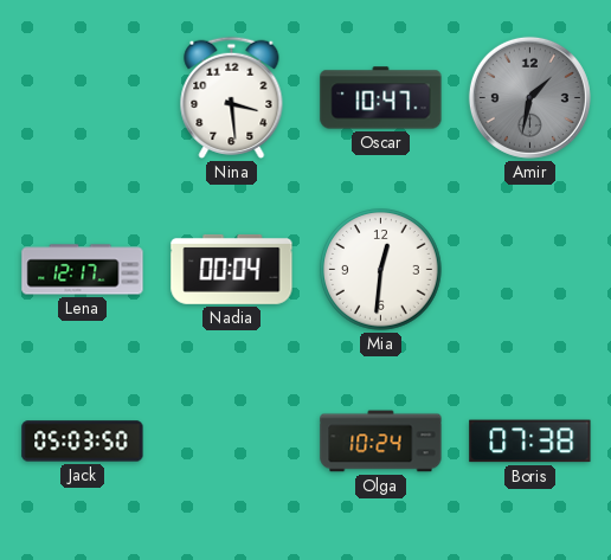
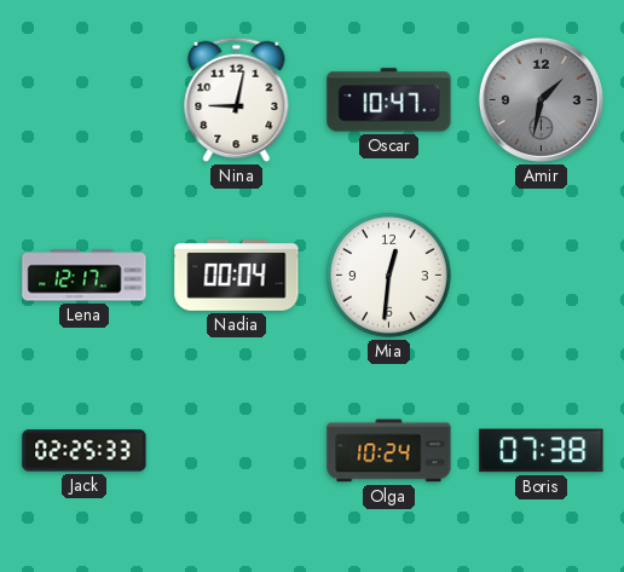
Nina: 3:29 -> 9:02 (237, 99)
Jack: 05:03 -> 02:25 (85, 451)
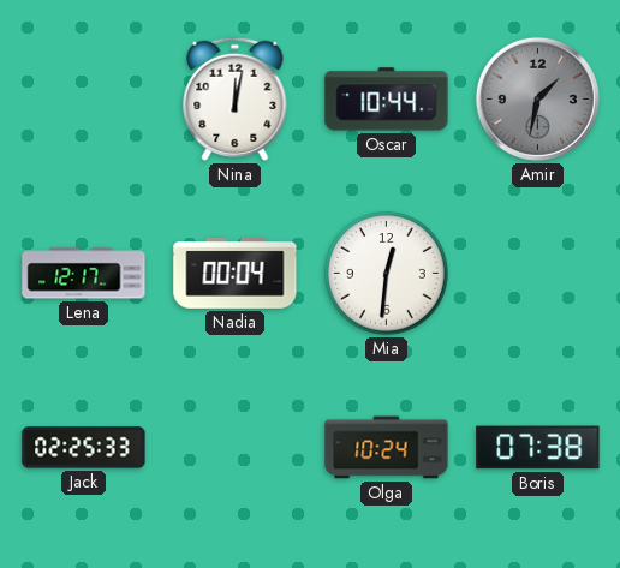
Nina: 9:02 -> 12:02 (236, 98)
Oscar: 10:47 -> 10:44 (387, 100)
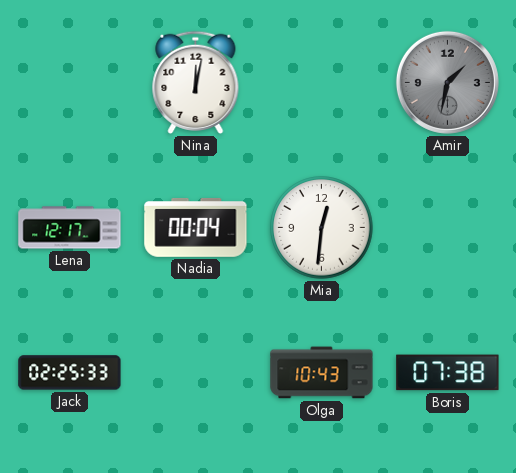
Oscar: 10:44 -> none (387, 100)
Olga: 10:24 -> 10:43 (322, 373)
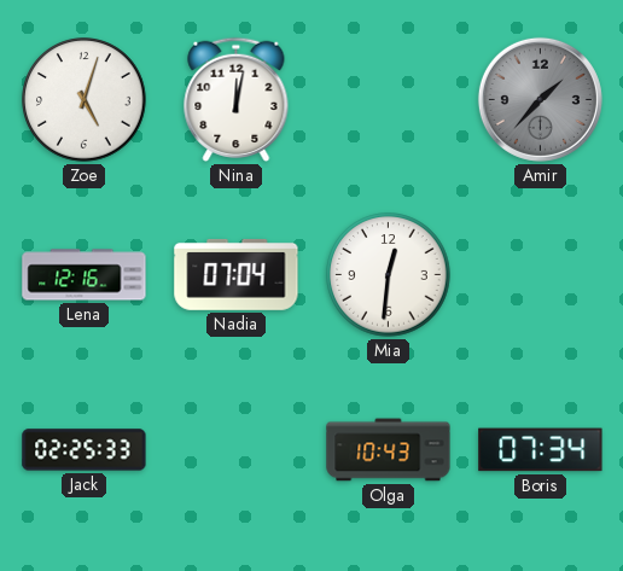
Zoe: none -> 5:03 (85, 100)
Amir: 1:32 -> 1:37 (540, 99)
Lena: 12:17 -> 12:16 (85, 275)
Nadia: 00:04 -> 07:04 (237, 274)
Boris: 07:38 -> 07:34 (541, 450)
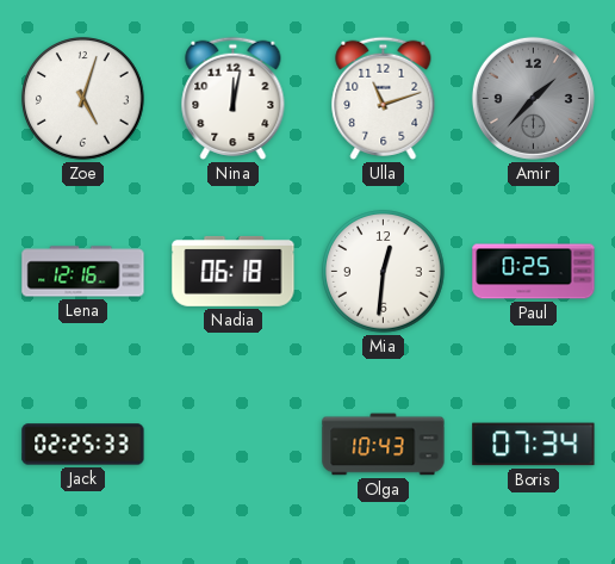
Ulla: none -> 11:12 (384, 98)
Nadia: 07:04 -> 06:18 (234, 271)
Paul: none -> 0:25 (534, 272)
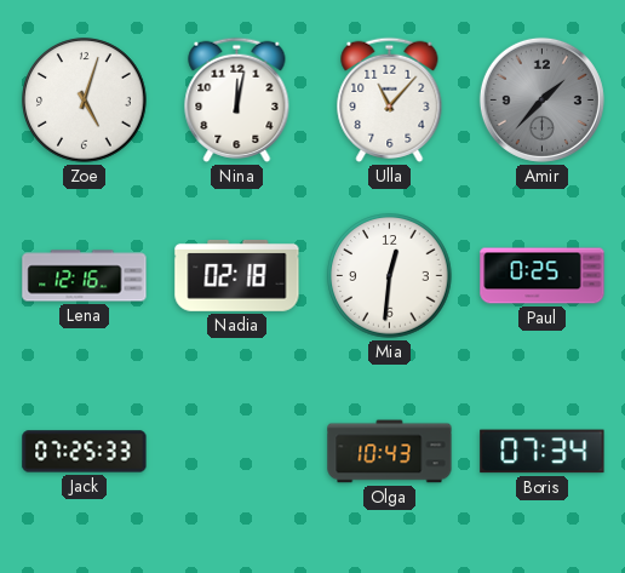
Ulla: 11:12 -> 11:07 (390, 99)
Nadia: 06:18 -> 02:18 (237, 275)
Jack: 02:25 -> 07:25 (85, 452)
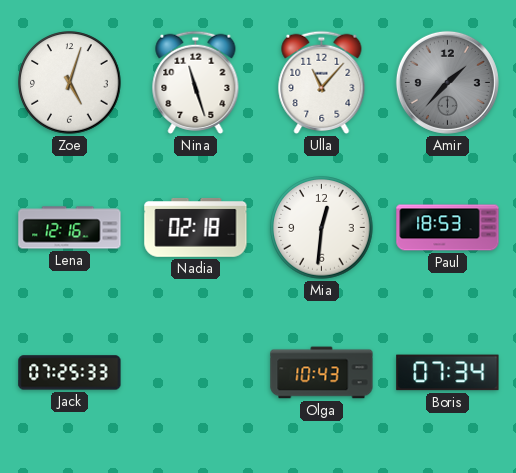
Nina: 12:02 -> 11:27 (196, 82)
Paul: 0:25 -> 18:53 (448, 228)
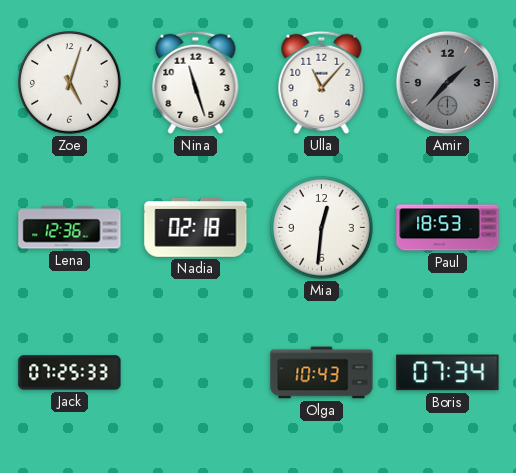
Lena: 12:16 -> 12:36 (70, 228)
